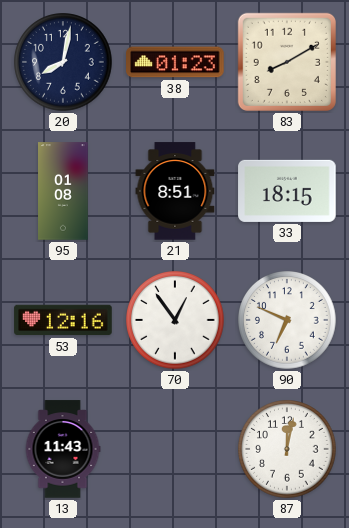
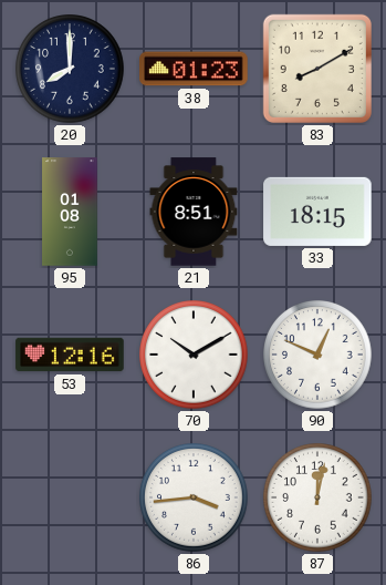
20: 8:02 -> 8:00 (70, 69)
70: 12:54 -> 10:10 (194, 355)
90: 6:49 -> 12:49 (317, 355)
13: 11:43 -> none (63, 449)
86: none -> 3:44 (194, 497)
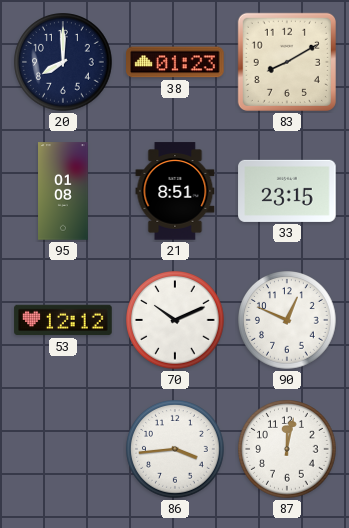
33: 18:15 -> 23:15 (287, 191)
53: 12:16 -> 12:12 (63, 320)
70: 10:10 -> 10:11 (175, 320)
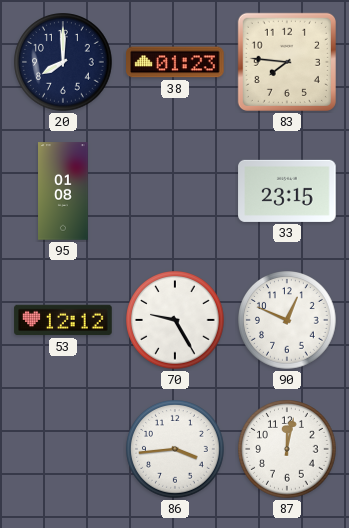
83: 8:10 -> 7:46 (287, 62)
21: 8:51 -> none (175, 191)
70: 10:11 -> 9:25 (175, 320)
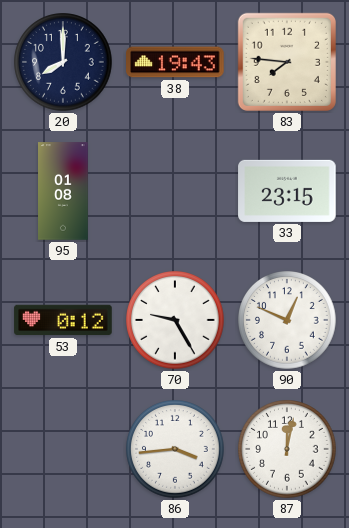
38: 01:23 -> 19:43 (175, 62)
53: 12:12 -> 0:12 (63, 320)
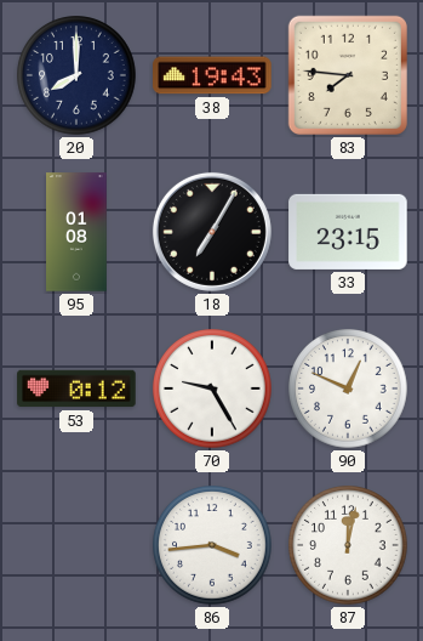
18: none -> 7:05 (212, 232)
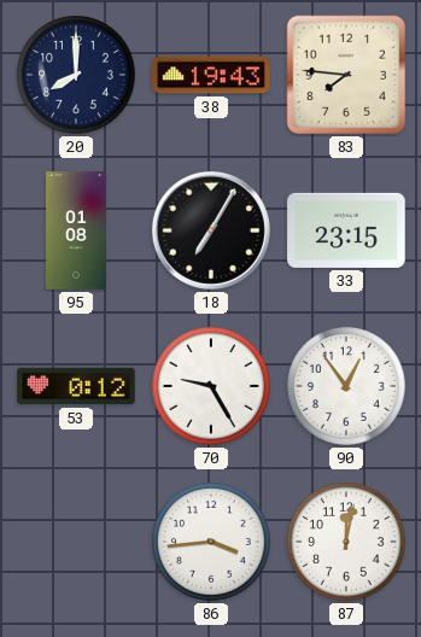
90: 12:49 -> 12:54 (346, 386)
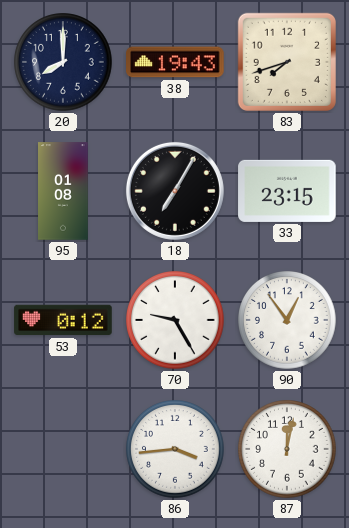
83: 7:46 -> 7:42 (287, 62)
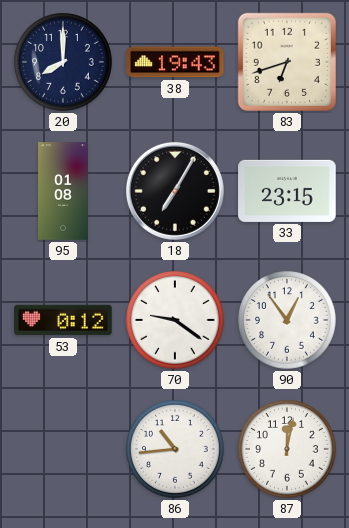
83: 7:42 -> 6:42 (287, 62)
70: 9:25 -> 9:21 (175, 320)
86: 3:44 -> 10:44 (175, 449)
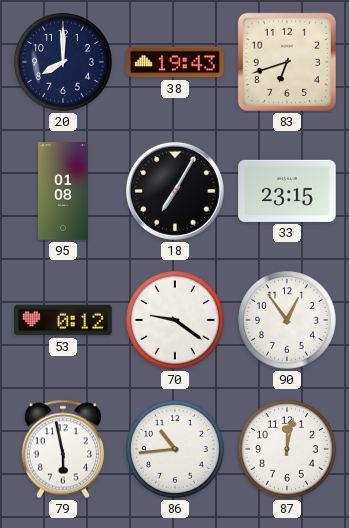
79: none -> 5:58 (62, 449)
